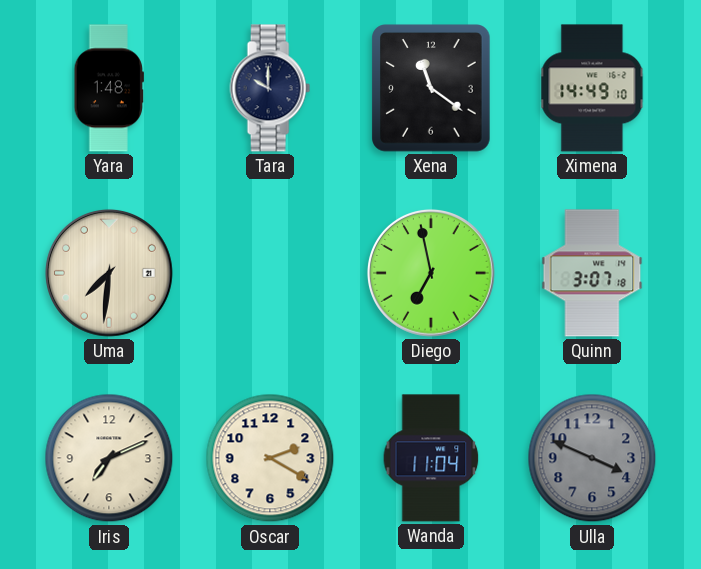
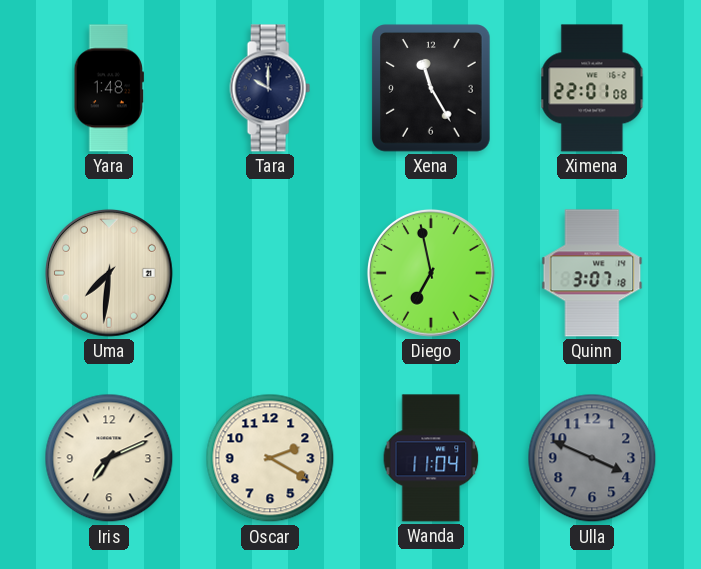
Xena: 11:21 -> 11:25 (431, 88)
Ximena: 14:49 -> 22:01 (592, 88)
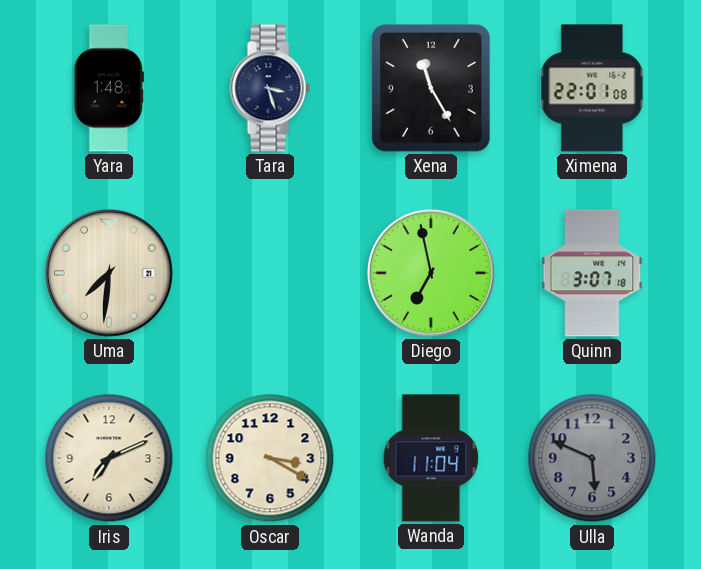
Tara: 10:00 -> 3:27 (270, 88)
Oscar: 2:20 -> 3:20 (270, 458)
Ulla: 3:49 -> 5:49 (592, 458)
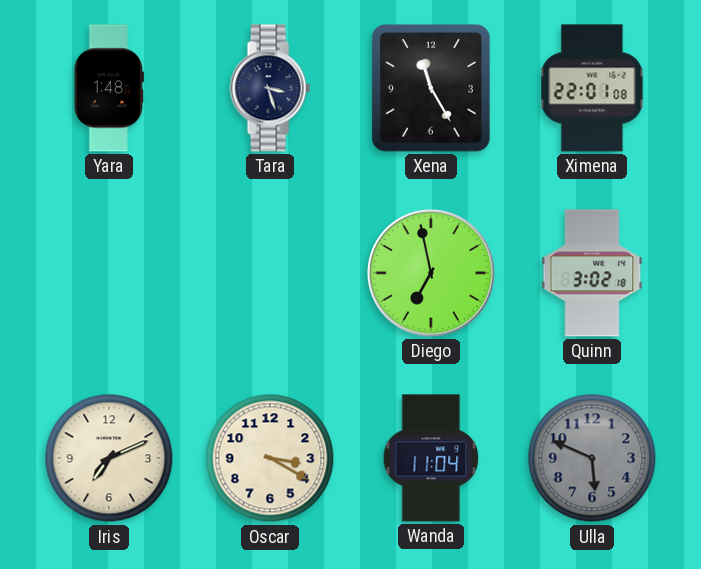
Uma: 7:31 -> none (109, 273)
Quinn: 3:07 -> 3:02 (592, 273)
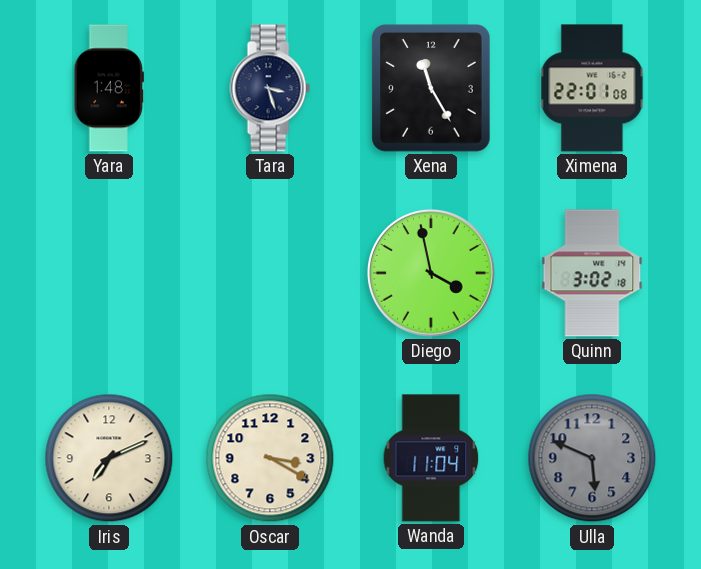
Diego: 6:58 -> 3:58 (431, 273)
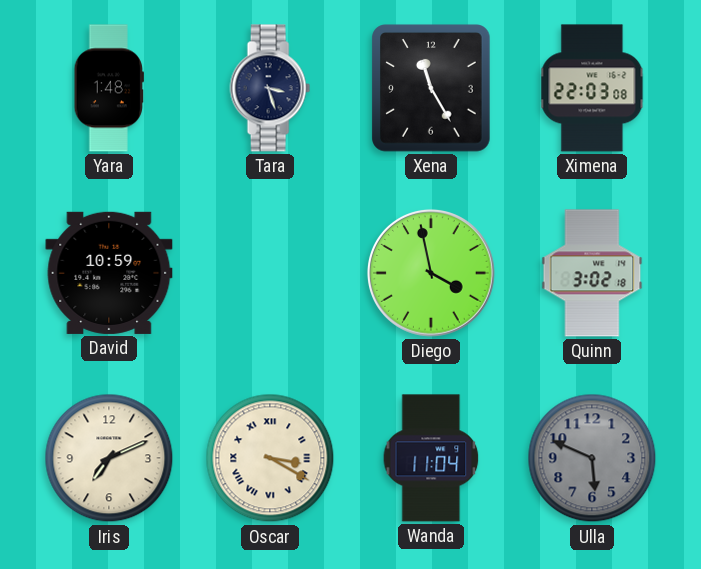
Ximena: 22:01 -> 22:03 (592, 88)
David: none -> 10:59 (109, 273)
Oscar numerals: Arabic -> Roman (270, 458)
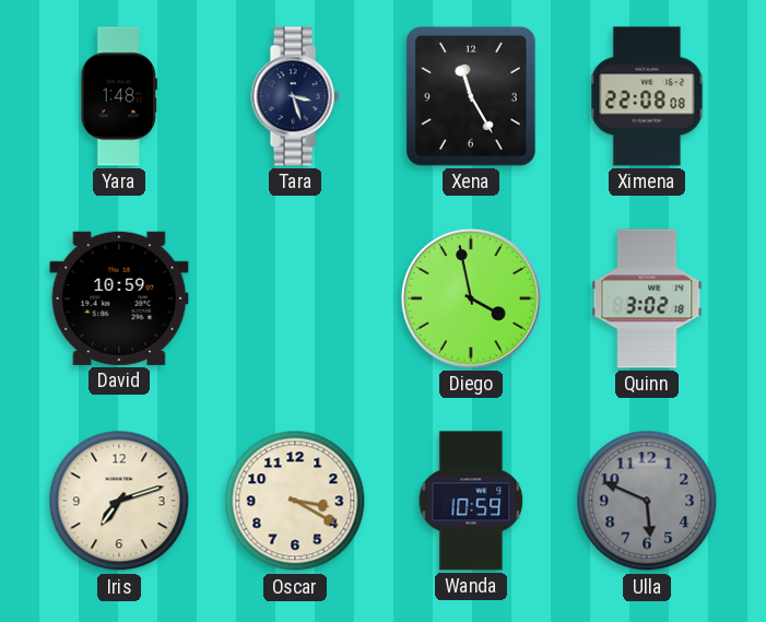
Ximena: 22:03 -> 22:08 (647, 96)
Iris: 7:11 -> 7:12 (119, 501)
Oscar numerals: Roman -> Arabic (295, 501)
Wanda: 11:04 -> 10:59 (471, 501)
